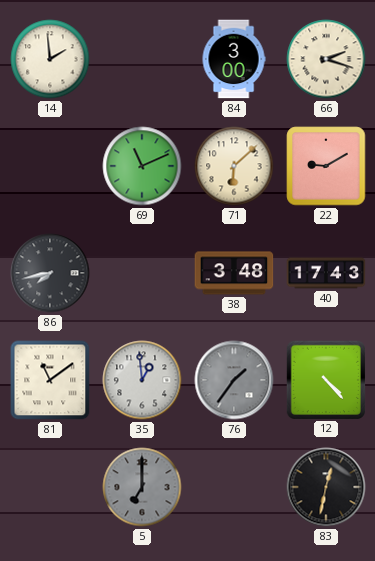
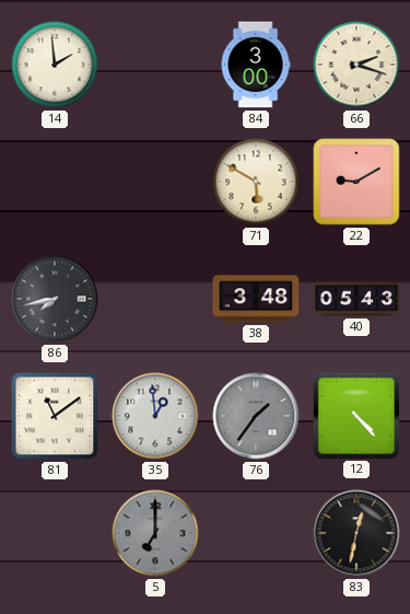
69: 11:11 -> none (142, 166)
71: 6:08 -> 5:50 (256, 182)
40: 17:43 -> 05:43 (356, 299)
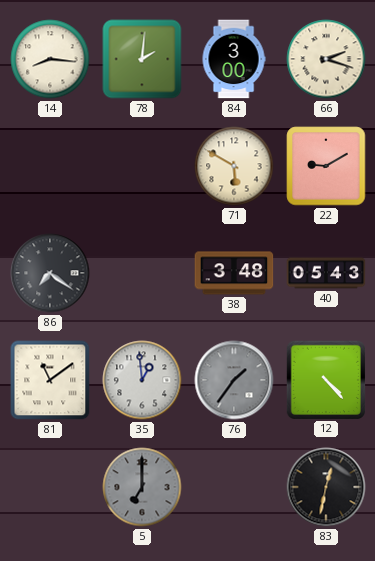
14: 1:59 -> 8:16 (50, 59)
78: none -> 2:01 (142, 59)
86: 7:43 -> 7:21 (50, 273)
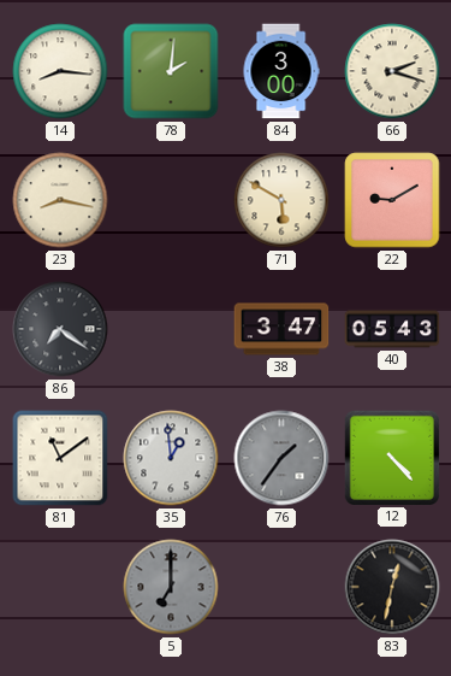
23: none -> 8:17 (60, 200)
38: 3:48 -> 3:47 (281, 329)
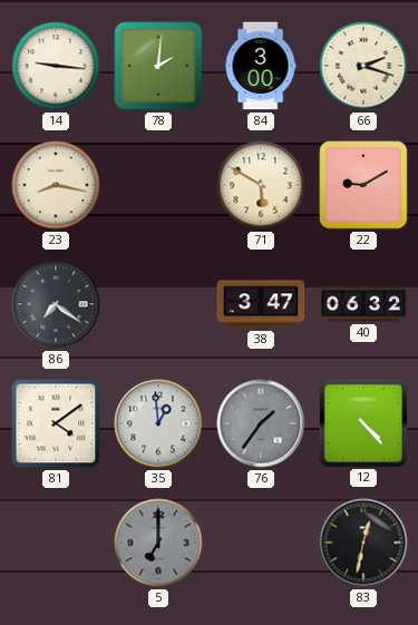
14: 8:16 -> 9:16 (56, 66)
40: 05:43 -> 06:32 (363, 304)
81: 11:09 -> 4:09 (56, 423)
